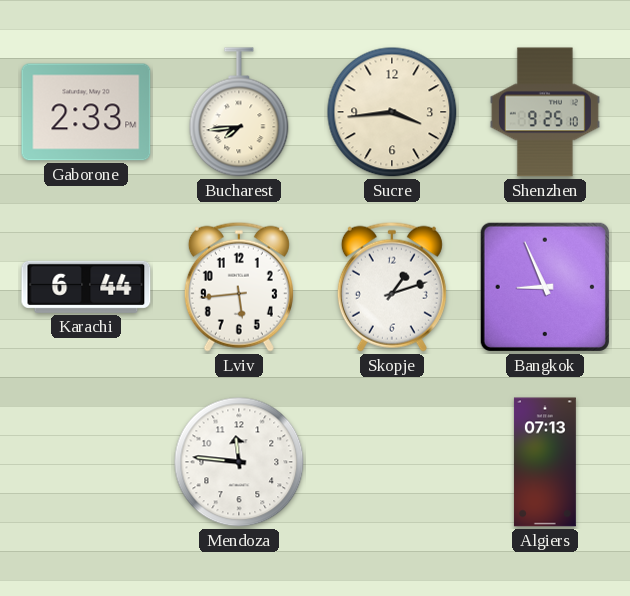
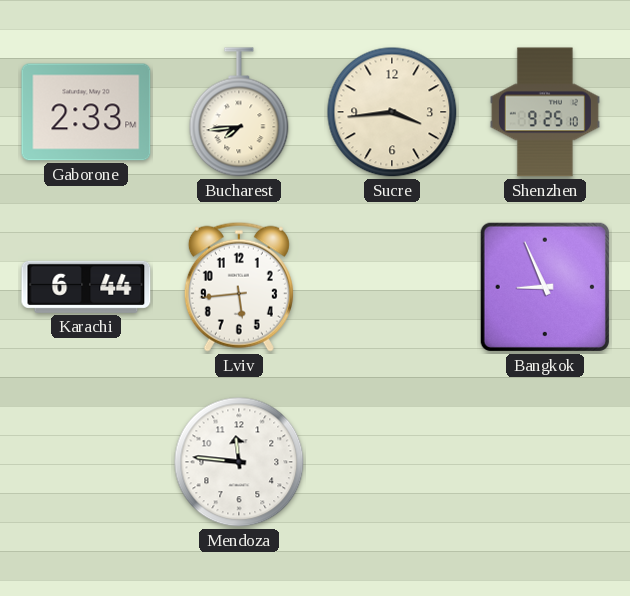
Skopje: 1:12 -> none (392, 287)
Algiers: 07:13 -> none (545, 462)
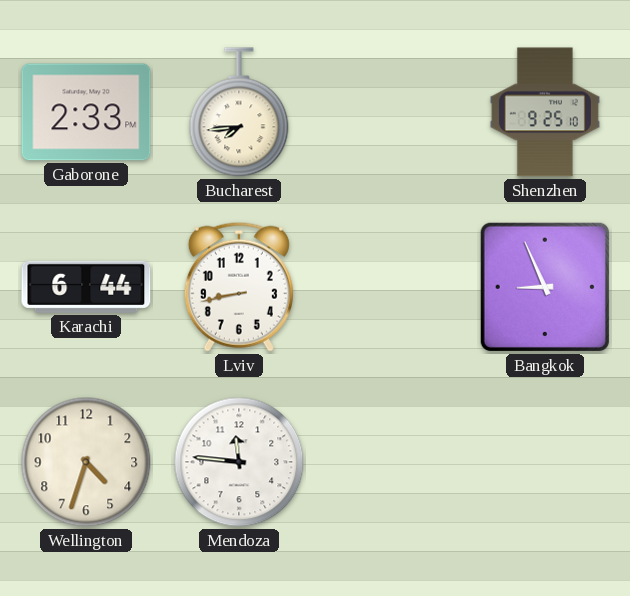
Sucre: 3:44 -> none (392, 112)
Lviv: 5:44 -> 8:43 (239, 287)
Wellington: none -> 4:33 (86, 462)
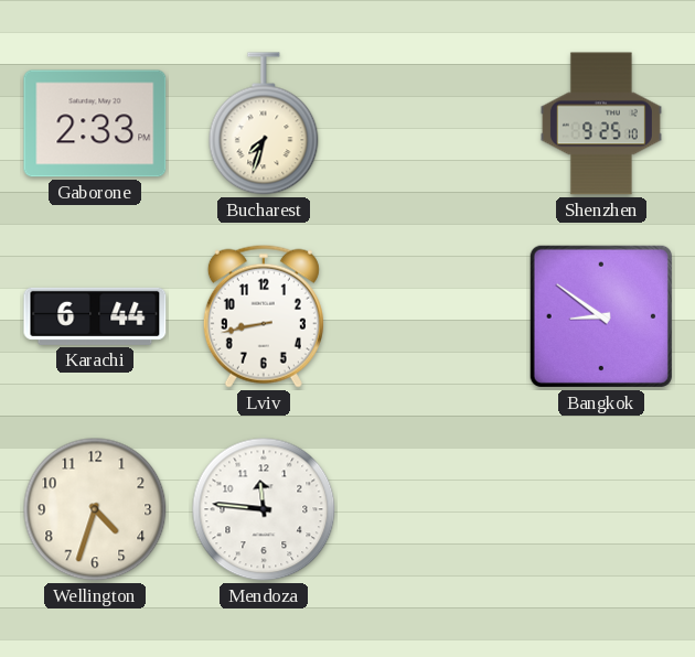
Bucharest: 7:44 -> 7:33 (264, 123)
Bangkok: 8:56 -> 8:51 (601, 316)
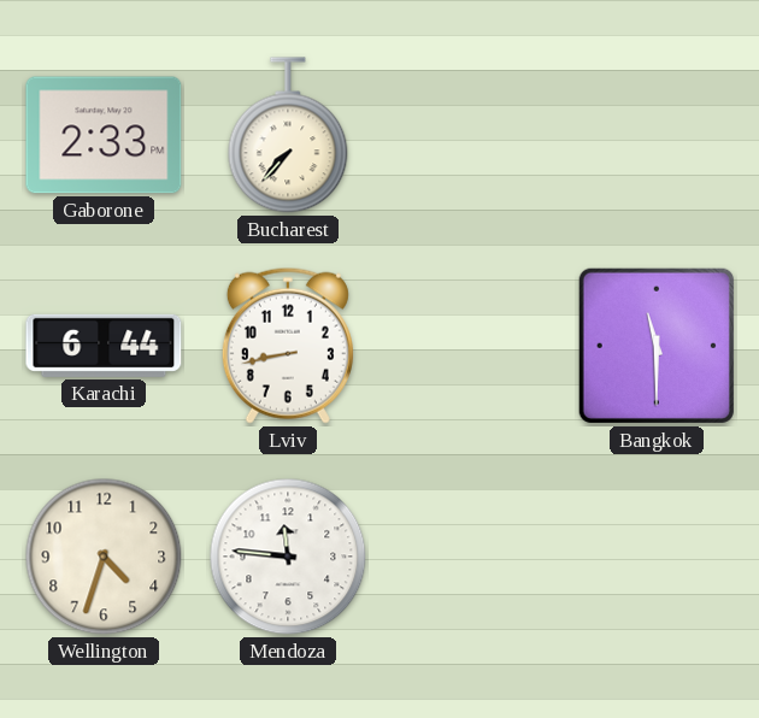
Bucharest: 7:33 -> 7:37 (288, 135)
Shenzhen: 9:25 -> none (601, 123)
Bangkok: 8:51 -> 11:30 (657, 346)
